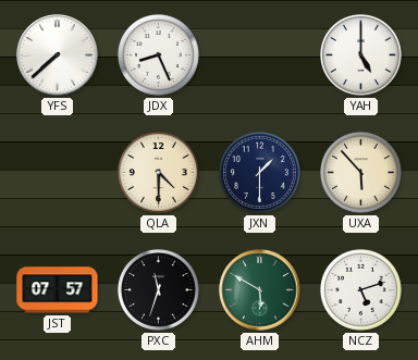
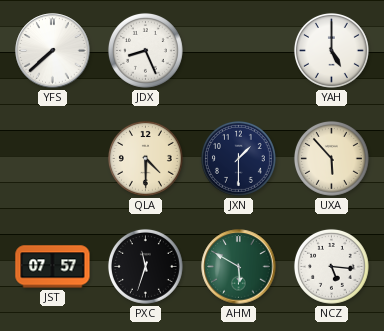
NCZ: 5:12 -> 5:16 (331, 266)
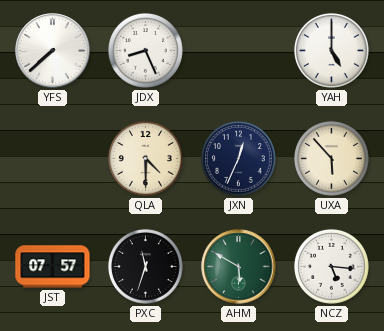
JXN: 1:30 -> 12:34 (238, 158)
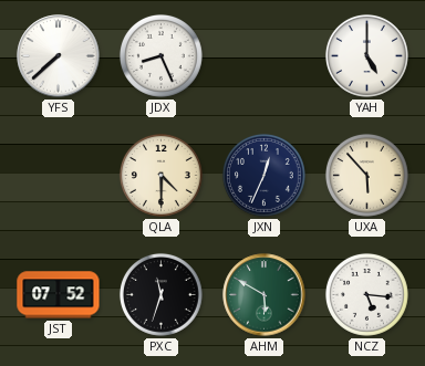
JST: 07:57 -> 07:52 (59, 295)
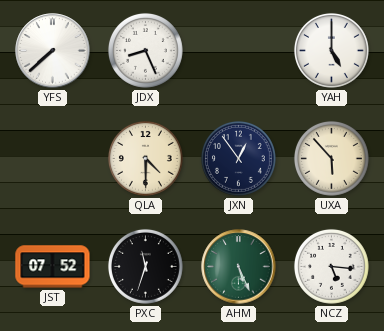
JXN: 12:34 -> 12:54 (238, 158)
AHM: 5:50 -> 5:26 (239, 267)
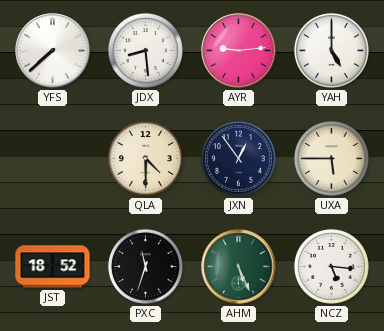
JDX: 8:26 -> 8:29 (145, 50)
AYR: none -> 9:14 (239, 51)
UXA: 5:53 -> 5:45 (331, 158)
JST: 07:52 -> 18:52 (53, 267)
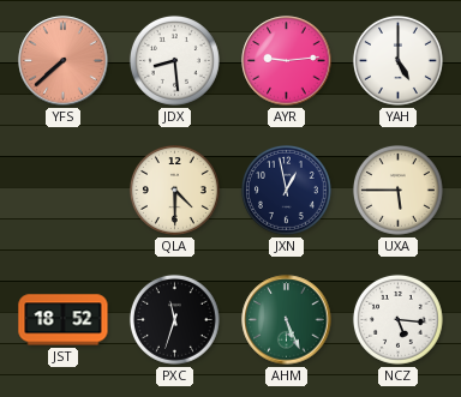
YFS dial: white -> salmon (64, 61)
JXN: 12:54 -> 12:58 (286, 190)
